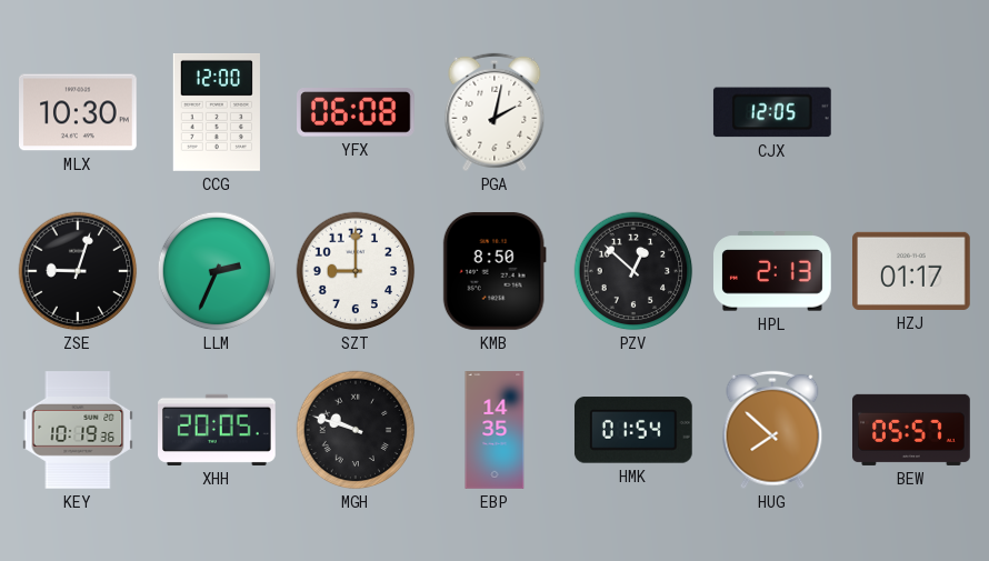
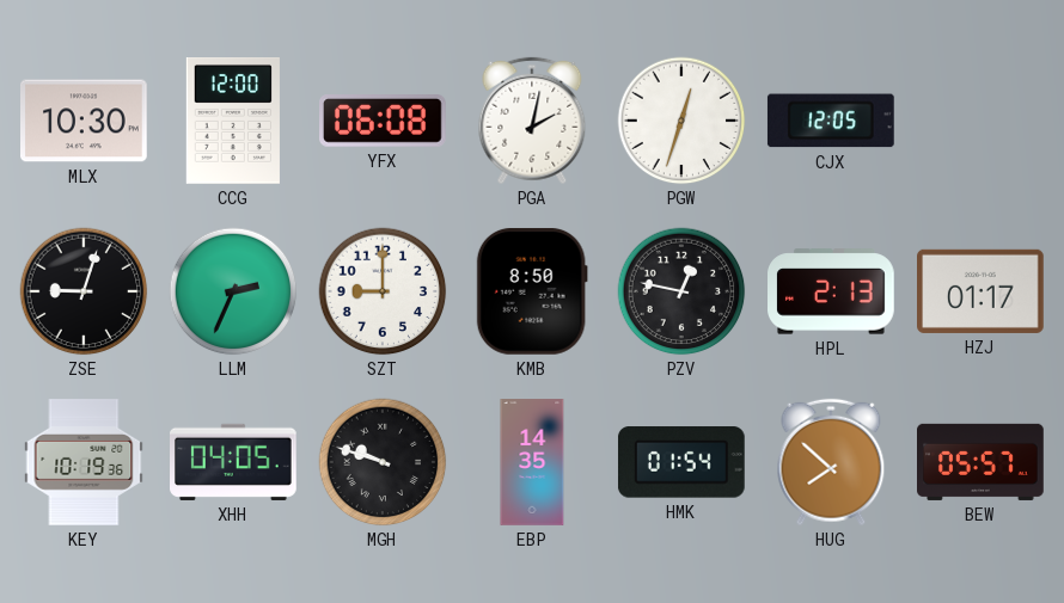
PGW: none -> 12:33 (681, 121)
PZV: 12:52 -> 12:47 (681, 291)
XHH: 20:05 -> 04:05 (234, 462)
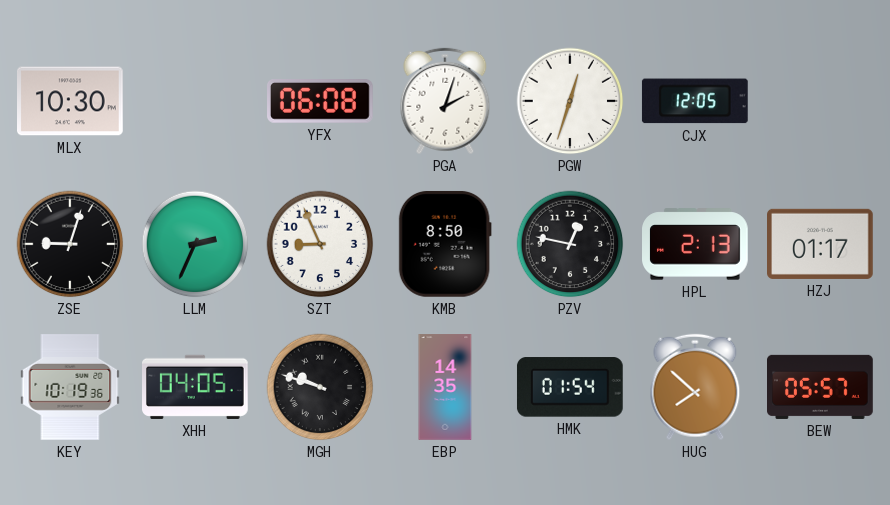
CCG: 12:00 -> none (233, 122)
PGA: 2:02 -> 2:03 (445, 101)
SZT: 9:00 -> 8:56 (320, 244)
